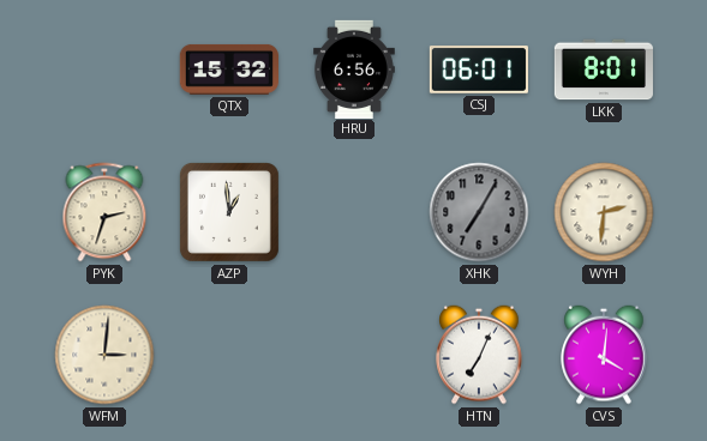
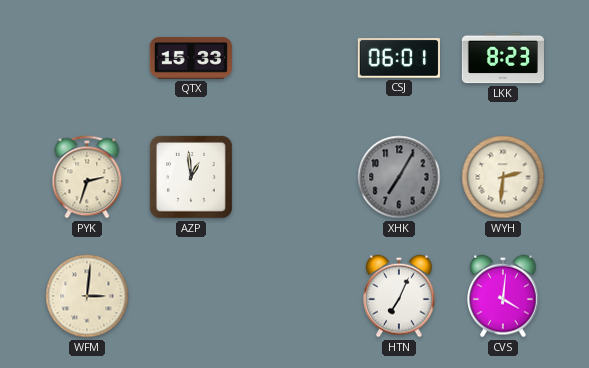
QTX: 15:32 -> 15:33 (191, 58)
HRU: 6:56 -> none (355, 68)
LKK: 8:01 -> 8:23 (503, 58)
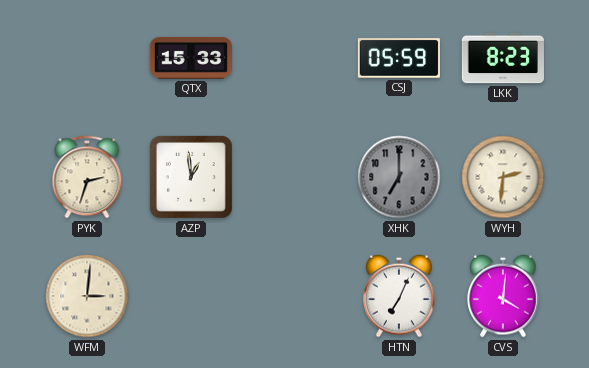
CSJ: 06:01 -> 05:59 (399, 58)
XHK: 7:05 -> 7:00 (399, 177)
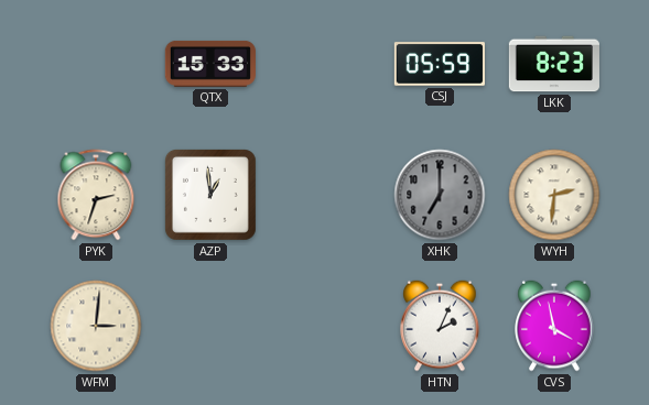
HTN: 7:04 -> 2:04 (440, 326)
CVS: 4:01 -> 3:58 (554, 326)
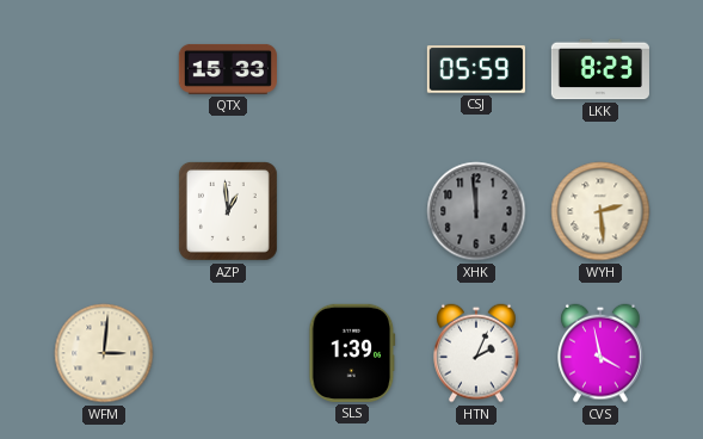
PYK: 2:33 -> none (96, 195)
XHK: 7:00 -> 11:59 (476, 211)
WYH: 2:31 -> 2:29 (600, 211)
SLS: none -> 1:39 (352, 353)
